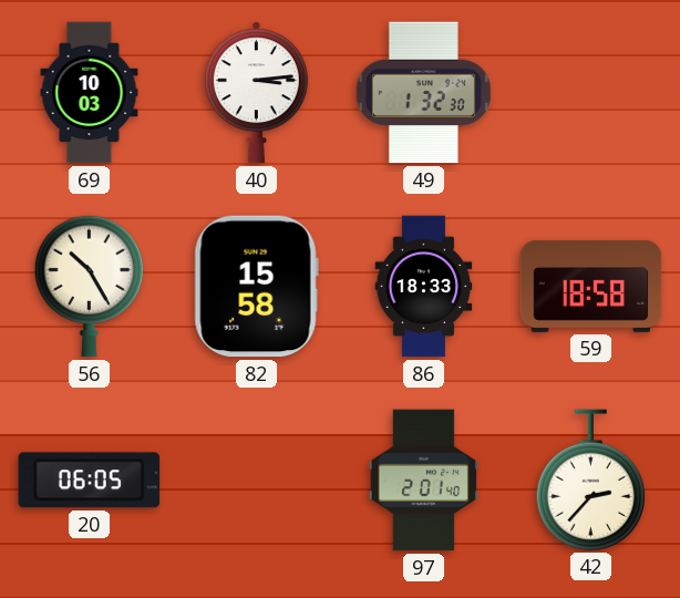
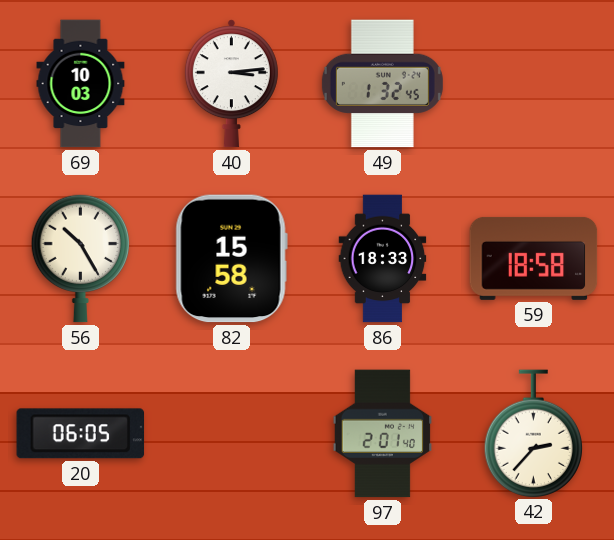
49: 1:32:30 -> 1:32:45 (382, 84)
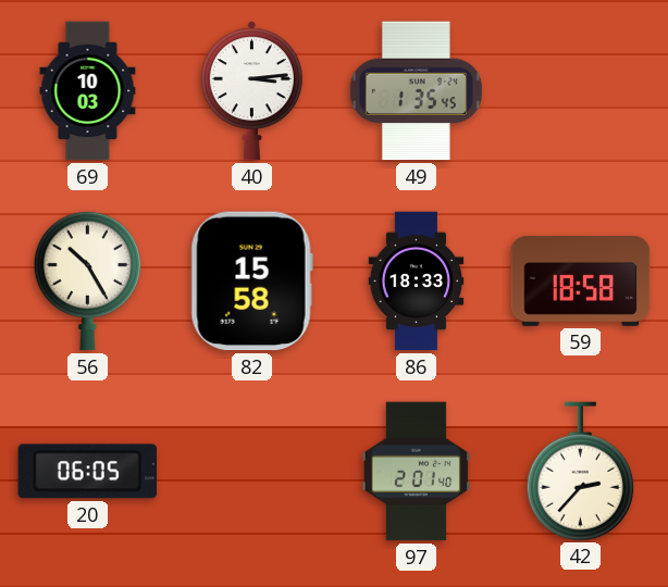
49: 1:32 -> 1:35 (416, 91)
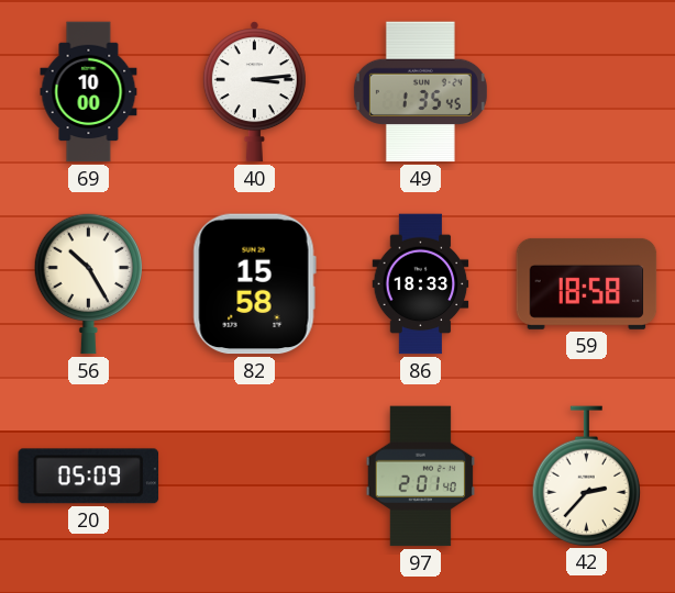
69: 10:03 -> 10:00 (89, 92)
20: 06:05 -> 05:09 (89, 477)
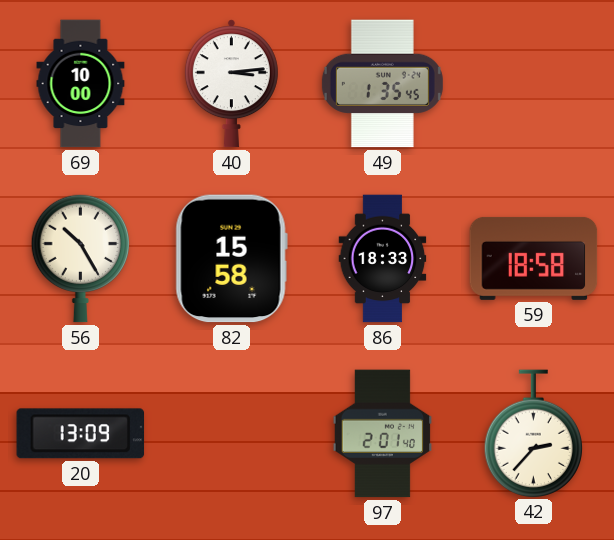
20: 05:09 -> 13:09 (81, 434)
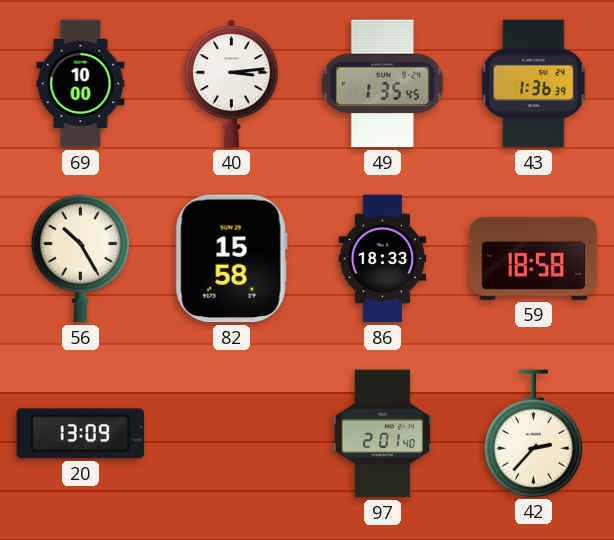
43: none -> 1:36 (534, 84)
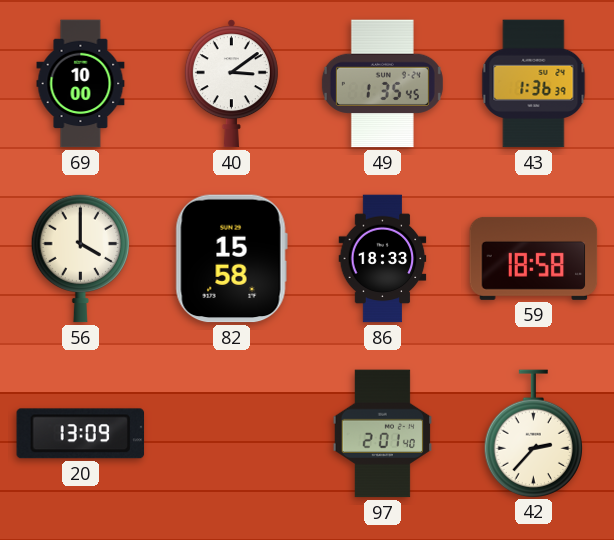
40: 3:14 -> 3:09 (231, 84)
56: 10:25 -> 4:00 (80, 258)
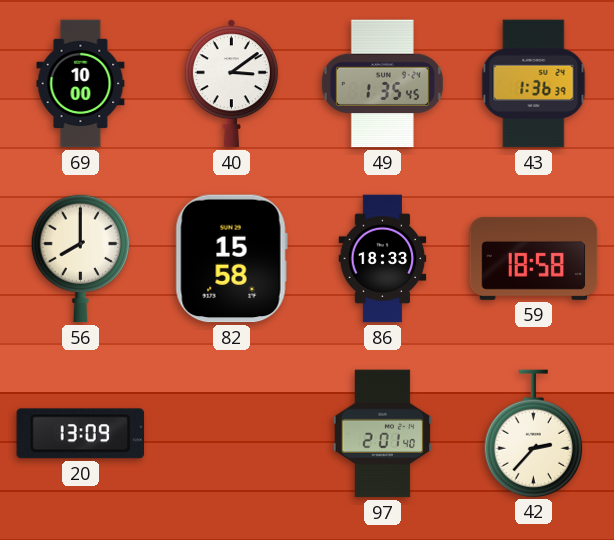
56: 4:00 -> 8:00 (80, 258)
